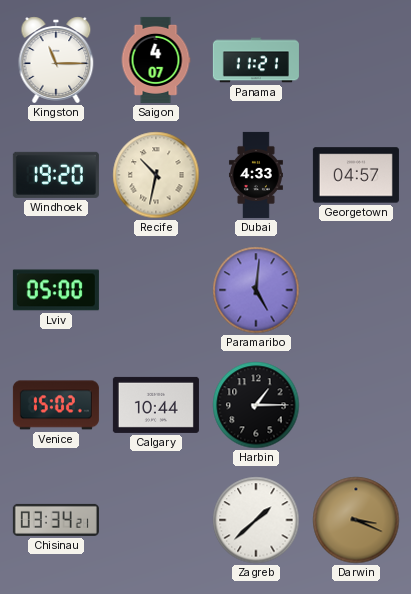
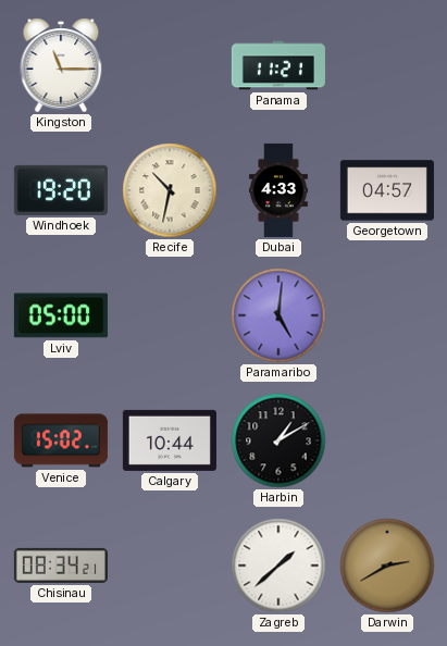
Saigon: 4:07 -> none (156, 60)
Harbin: 1:15 -> 1:10 (278, 440)
Chisinau: 03:34 -> 08:34 (61, 566)
Darwin: 3:19 -> 2:40 (387, 566)
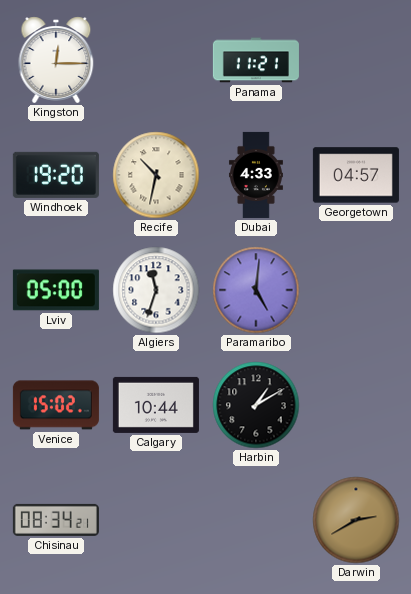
Kingston: 11:15 -> 12:15 (56, 60)
Algiers: none -> 11:33 (156, 290)
Zagreb: 1:38 -> none (278, 566)
